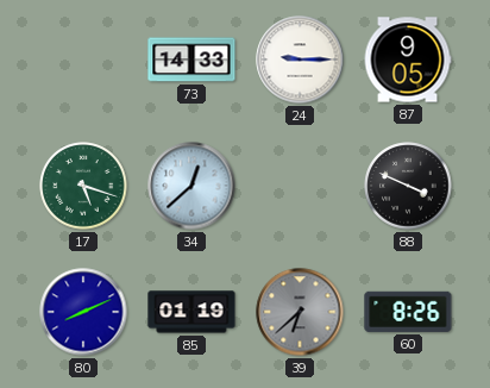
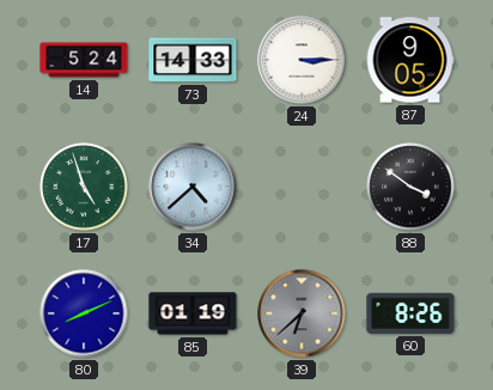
14: none -> 5:24 (84, 60)
24: 9:15 -> 3:15 (302, 60)
17: 5:18 -> 4:57 (84, 187)
34: 12:38 -> 4:38 (193, 187)
88: 3:49 -> 3:51 (410, 187)
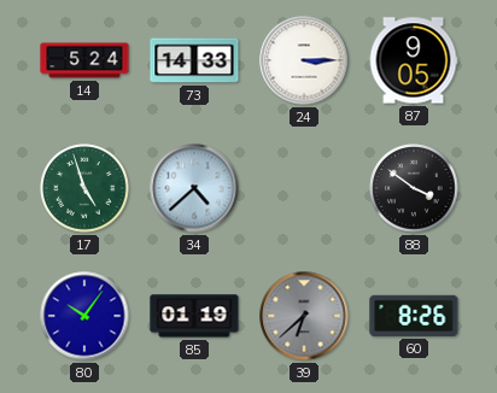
80: 8:11 -> 10:06 (84, 316)
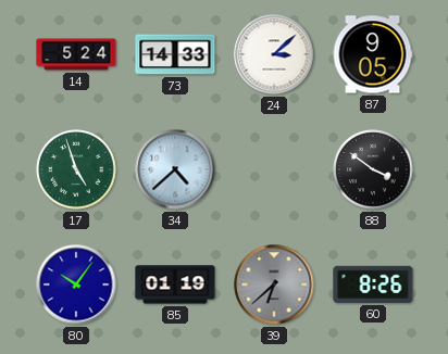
24: 3:15 -> 3:08 (274, 54)
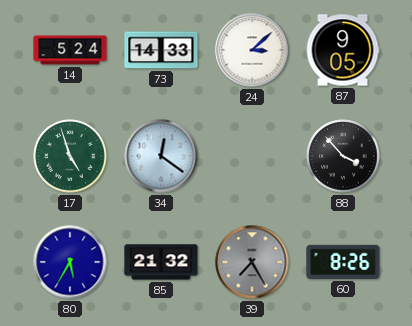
34: 4:38 -> 12:21 (161, 156)
88: 3:51 -> 3:53 (343, 156)
80: 10:06 -> 5:35 (70, 262)
85: 01:19 -> 21:32 (161, 262)
39: 6:38 -> 7:25 (252, 262)
